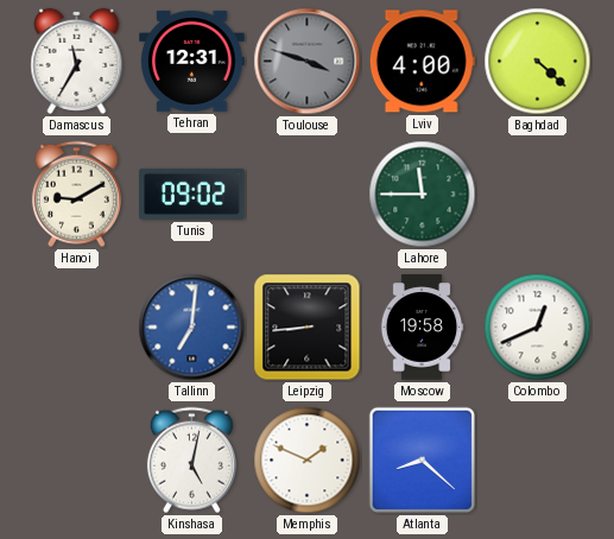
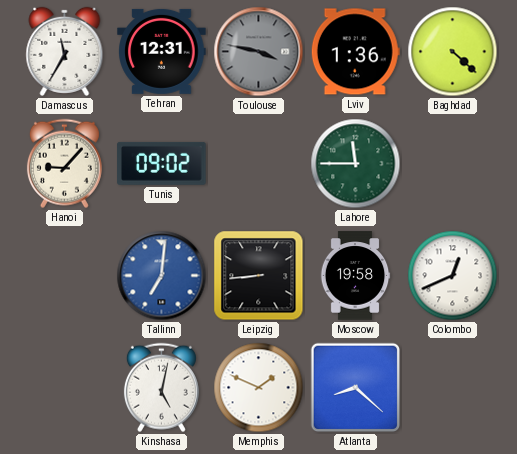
Toulouse: 3:48 -> 3:47 (259, 52)
Lviv: 4:00 -> 1:36 (355, 52)
Hanoi: 9:10 -> 9:07 (64, 164)
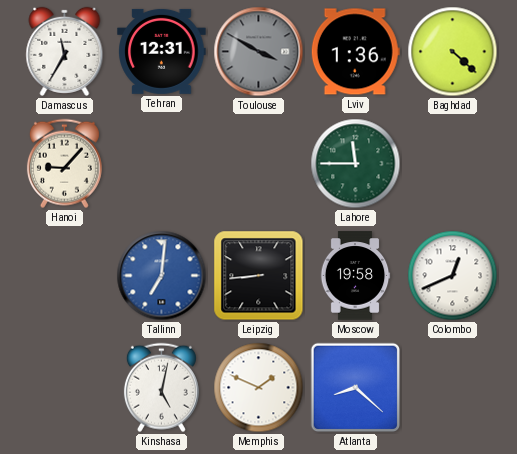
Toulouse: 3:47 -> 3:50 (259, 52)
Tunis: 09:02 -> none (162, 163)
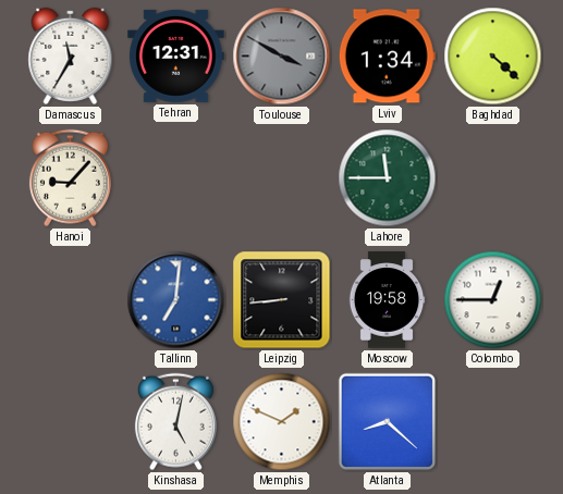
Lviv: 1:36 -> 1:34 (387, 57)
Colombo: 12:41 -> 12:45 (493, 300)
